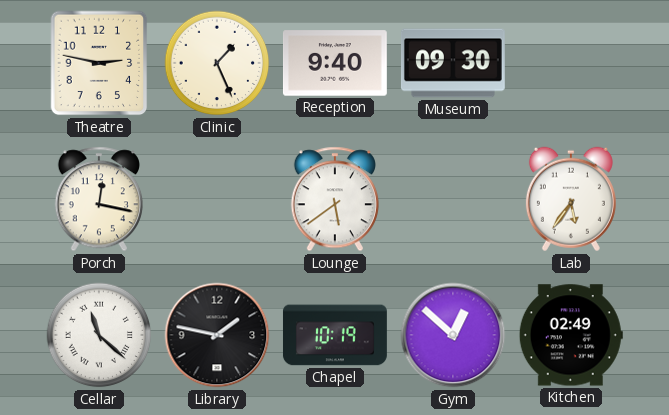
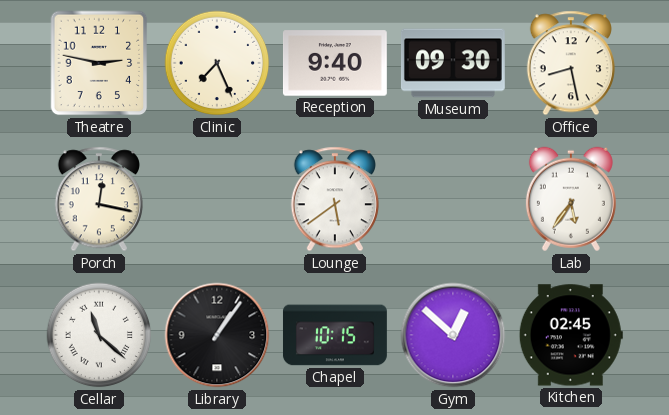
Clinic: 1:26 -> 7:26 (217, 63)
Office: none -> 8:28 (571, 63)
Library: 1:47 -> 1:06 (217, 335)
Chapel: 10:19 -> 10:15 (335, 335)
Kitchen: 02:49 -> 02:45 (571, 335)
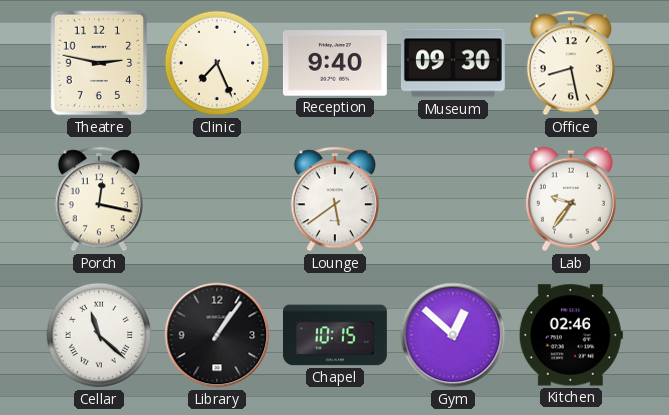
Lab: 5:36 -> 9:36 (571, 199)
Kitchen: 02:45 -> 02:46 (571, 335)
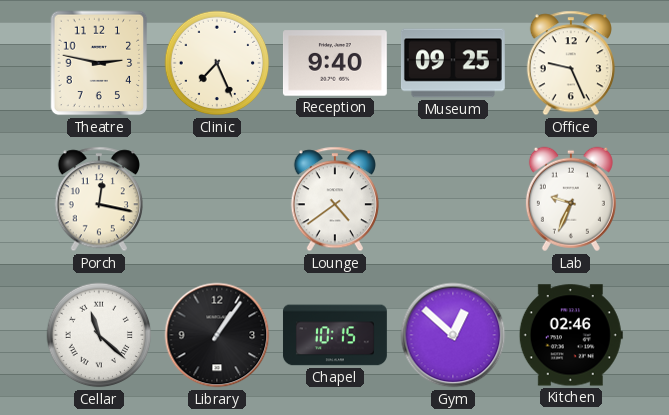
Museum: 09:30 -> 09:25 (453, 63)
Office: 8:28 -> 9:26 (571, 63)
Lounge: 5:39 -> 4:39 (335, 199)
Lab: 9:36 -> 9:34 (571, 199)
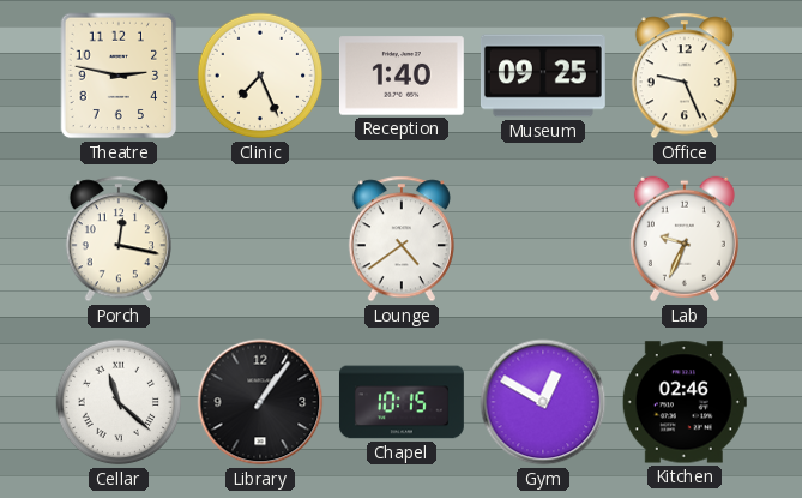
Reception: 9:40 -> 1:40 (402, 76)
Gym: 12:52 -> 12:50 (543, 402)
